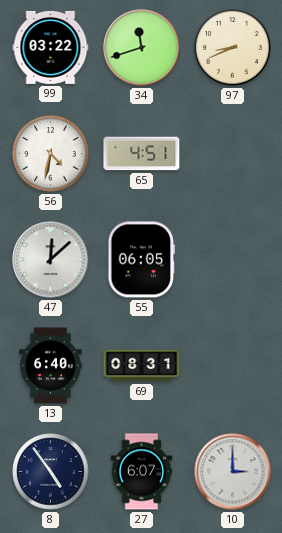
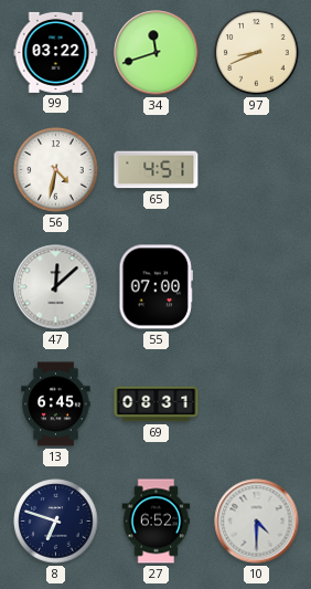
55: 06:05 -> 07:00 (157, 287)
13: 6:40 -> 6:45 (56, 404)
8: 4:54 -> 6:48 (56, 522)
27: 6:07 -> 6:52 (157, 522)
10: 3:00 -> 4:30 (257, 522)
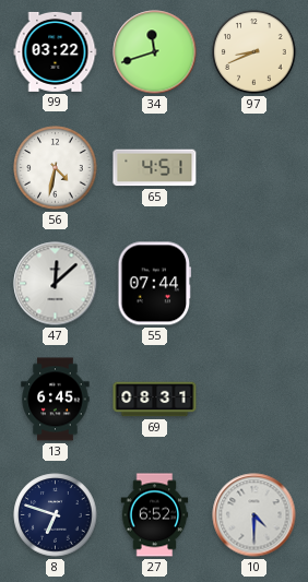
55: 07:00 -> 07:44 (155, 284)
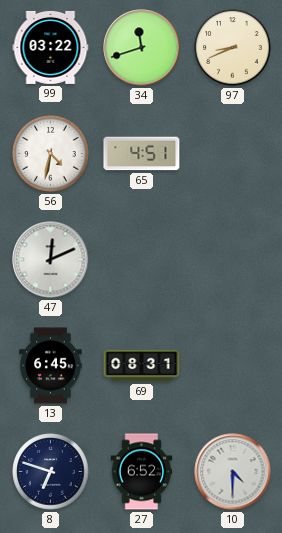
47: 12:08 -> 12:11 (51, 260)
55: 07:44 -> none (155, 284)
